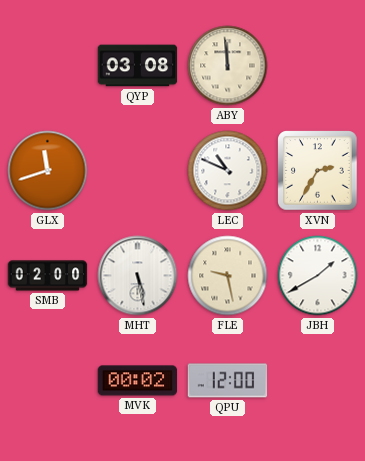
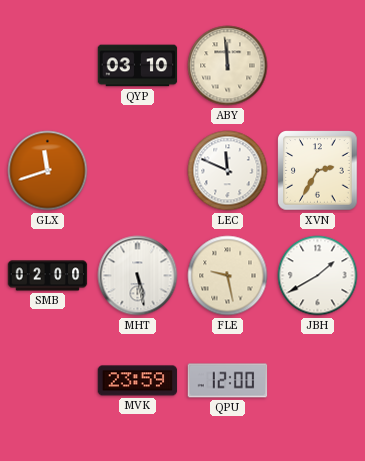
QYP: 03:08 -> 03:10 (138, 66)
LEC: 10:49 -> 11:49 (228, 171)
MVK: 00:02 -> 23:59 (138, 381)
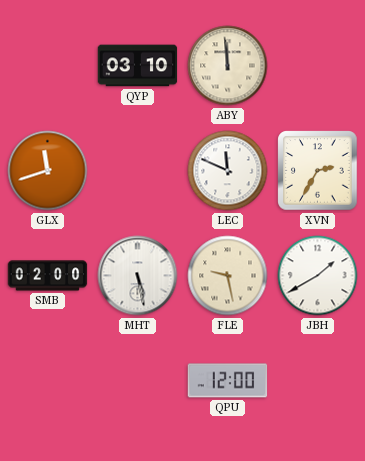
MVK: 23:59 -> none (138, 381)
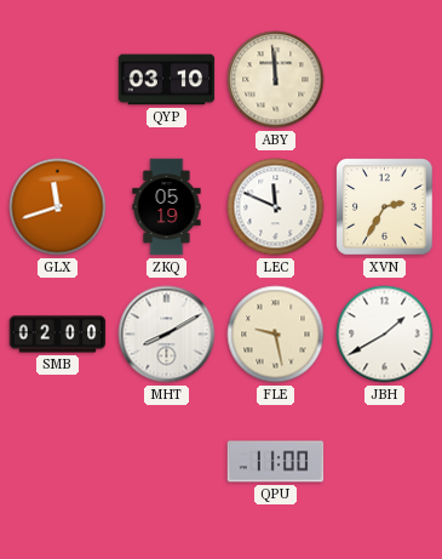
ZKQ: none -> 05:19 (167, 207)
MHT: 5:28 -> 8:10 (167, 335)
QPU: 12:00 -> 11:00 (276, 462)
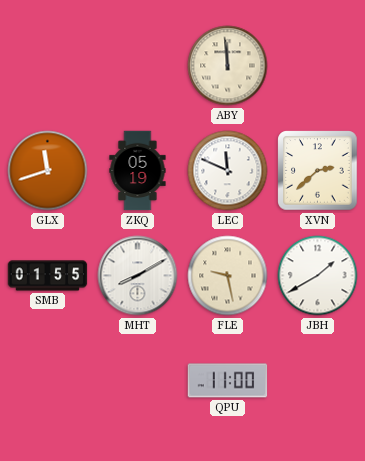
QYP: 03:10 -> none (167, 80)
XVN: 2:35 -> 2:38 (318, 171)
SMB: 02:00 -> 01:55 (48, 276)
